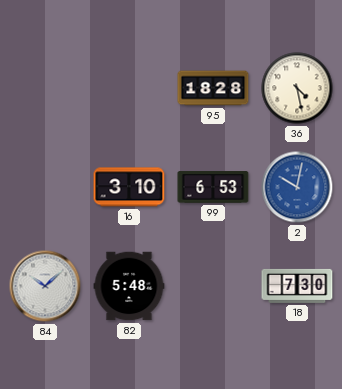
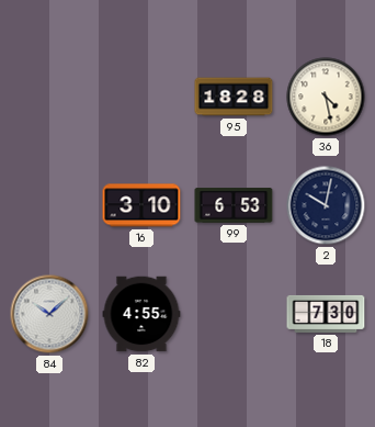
2 dial: blue -> navy (326, 205)
82: 5:48 -> 4:55 (141, 314)
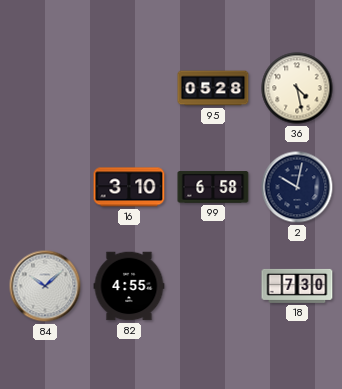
95: 18:28 -> 05:28 (213, 88)
99: 6:53 -> 6:58 (213, 187)
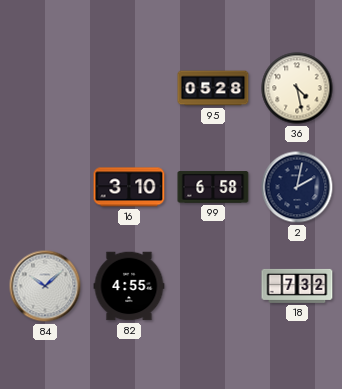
2: 10:02 -> 2:02 (297, 187)
18: 7:30 -> 7:32 (297, 286)
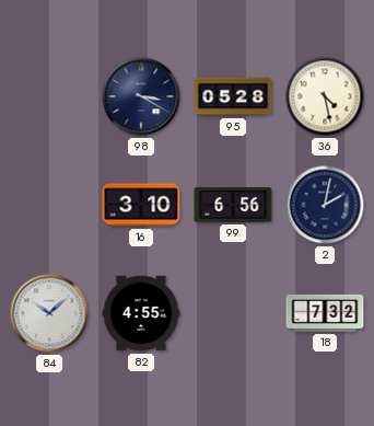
98: none -> 3:20 (141, 96)
99: 6:58 -> 6:56 (233, 205)
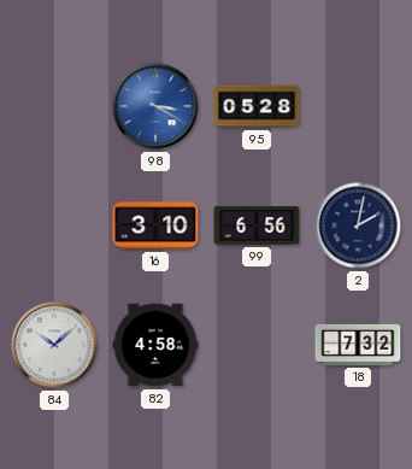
98 dial: navy -> blue (155, 106)
36: 4:28 -> none (325, 96)
82: 4:55 -> 4:58 (155, 345)
